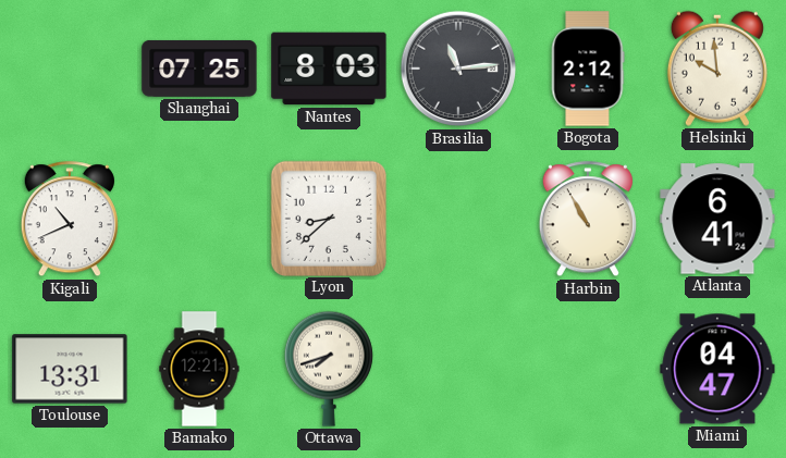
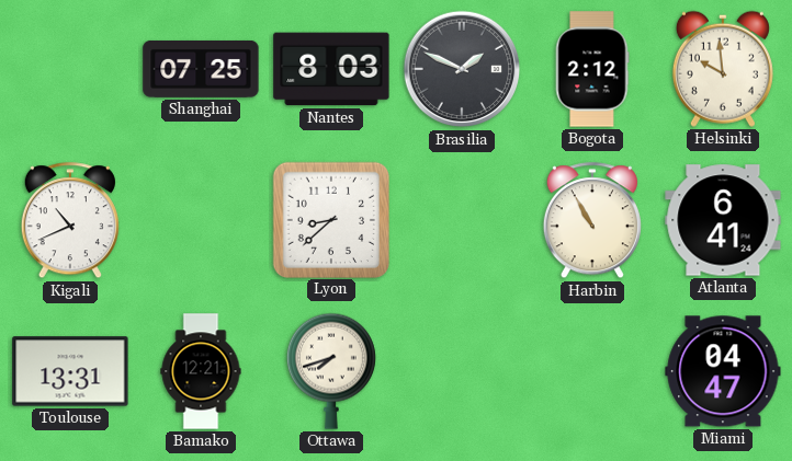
Brasilia: 11:14 -> 1:49 (462, 69)
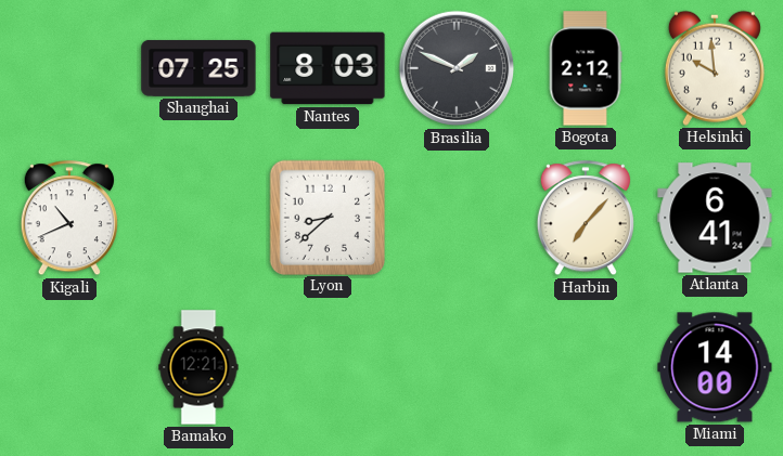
Harbin: 10:55 -> 7:07 (586, 219)
Toulouse: 13:31 -> none (70, 371)
Ottawa: 7:42 -> none (331, 371)
Miami: 04:47 -> 14:00 (715, 367)
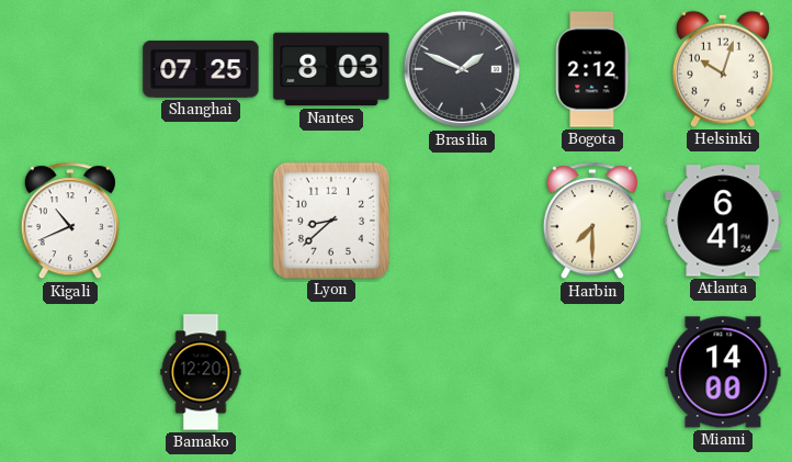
Helsinki: 9:59 -> 10:03 (723, 69)
Harbin: 7:07 -> 7:30 (592, 222)
Bamako: 12:21 -> 12:20 (201, 372)
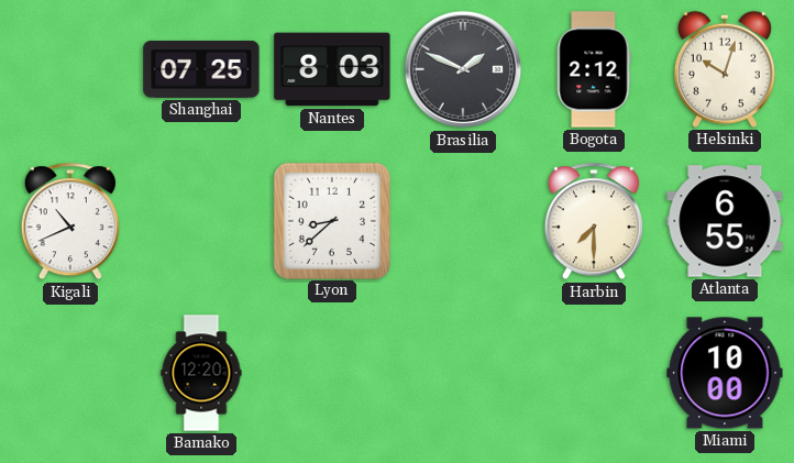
Atlanta: 6:41 -> 6:55 (725, 221)
Miami: 14:00 -> 10:00 (725, 373)
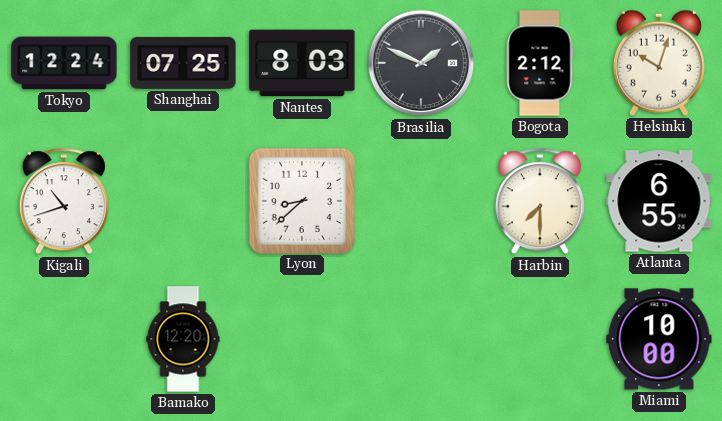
Tokyo: none -> 12:24 (64, 63)
Kigali: 10:41 -> 10:42 (64, 202)
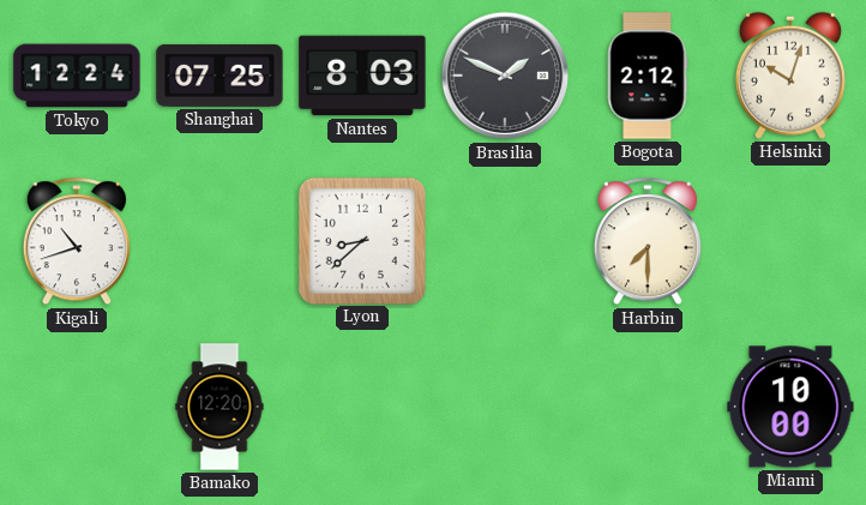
Atlanta: 6:55 -> none (659, 201)
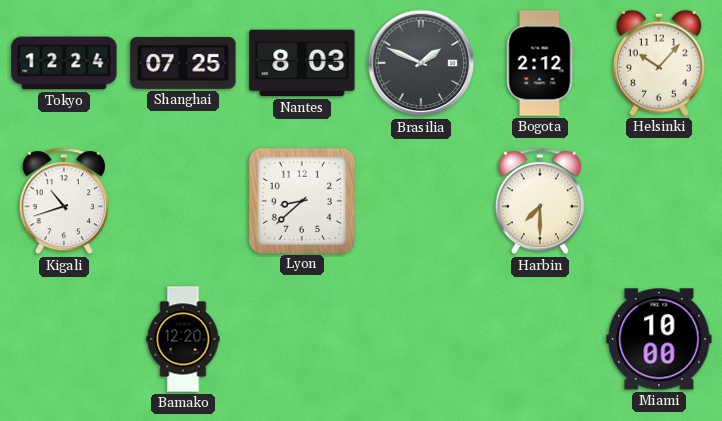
Helsinki: 10:03 -> 10:07 (659, 63)
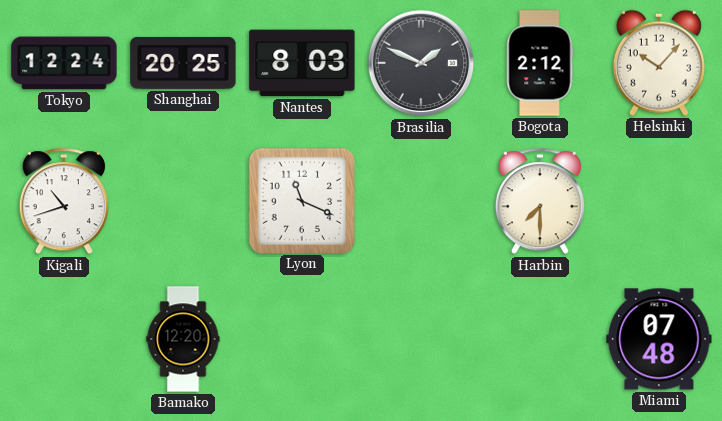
Shanghai: 07:25 -> 20:25 (183, 63)
Lyon: 8:38 -> 11:19 (301, 200)
Miami: 10:00 -> 07:48 (659, 339)
